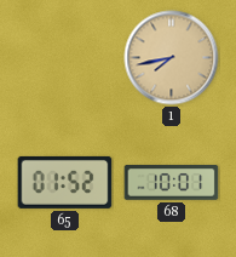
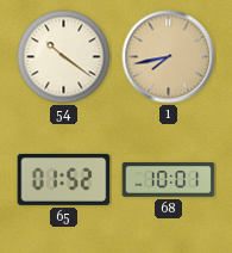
54: none -> 10:21 (64, 57)
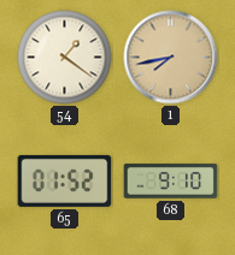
54: 10:21 -> 1:21 (65, 58)
68: 10:01 -> 9:10 (171, 182)
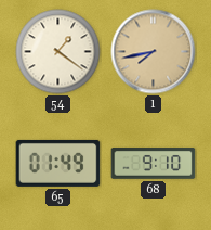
65: 01:52 -> 01:49 (58, 163)
